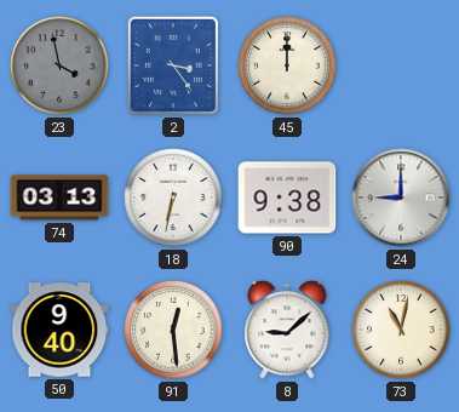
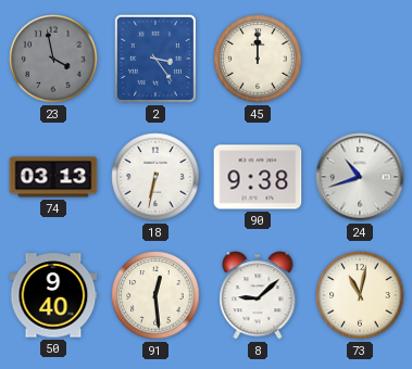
24: 9:00 -> 10:42 (360, 177)
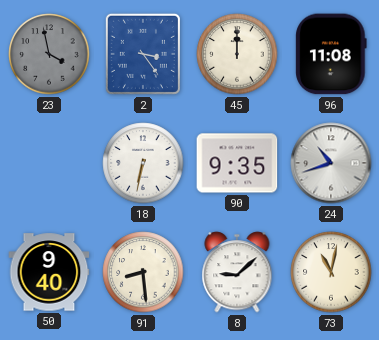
96: none -> 11:08 (331, 54)
74: 03:13 -> none (53, 177)
90: 9:38 -> 9:35 (237, 163)
91: 12:29 -> 8:29 (143, 272)
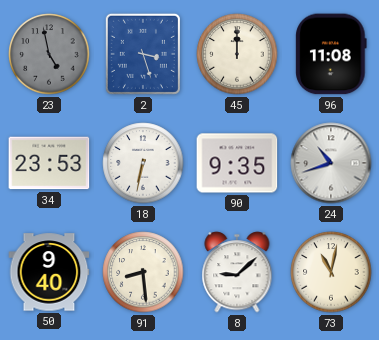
23: 3:58 -> 4:58 (49, 54)
2: 3:24 -> 3:27 (143, 54)
34: none -> 23:53 (49, 163)
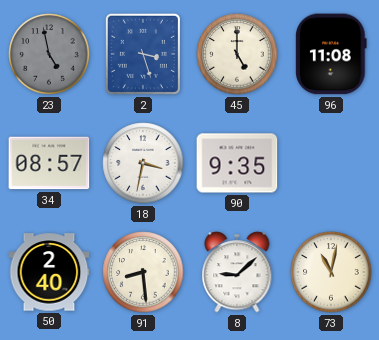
45: 12:00 -> 5:00 (237, 54)
34: 23:53 -> 08:57 (49, 163)
18: 6:32 -> 3:32 (143, 163)
24: 10:42 -> none (331, 163)
50: 9:40 -> 2:40 (49, 272)
